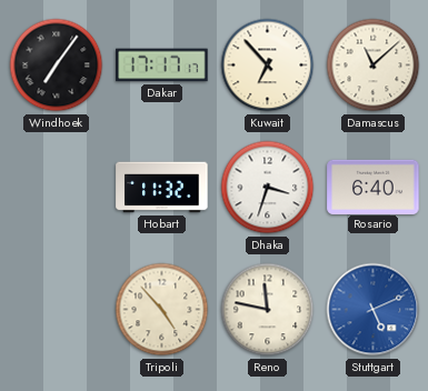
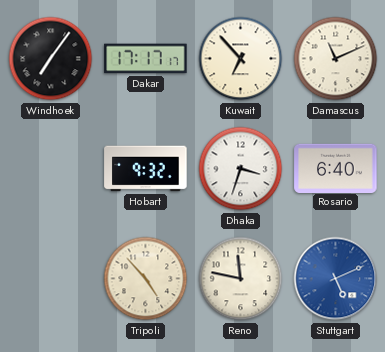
Damascus: 11:08 -> 11:11 (336, 59)
Hobart: 11:32 -> 9:32 (146, 169)
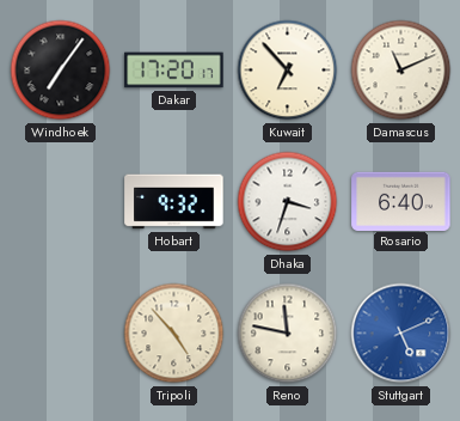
Dakar: 17:17 -> 17:20 (174, 71)
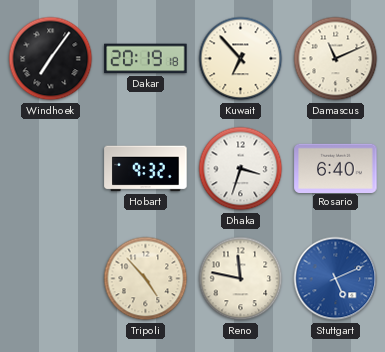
Dakar: 17:20 -> 20:19 (146, 59)
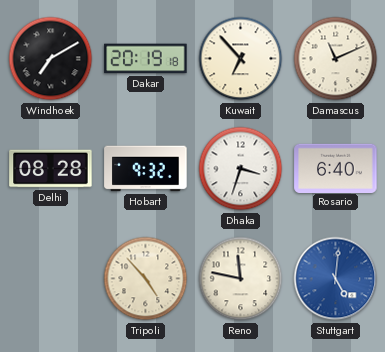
Windhoek: 7:06 -> 7:10 (51, 59)
Delhi: none -> 08:28 (51, 169)
Stuttgart: 5:11 -> 5:01 (336, 279)
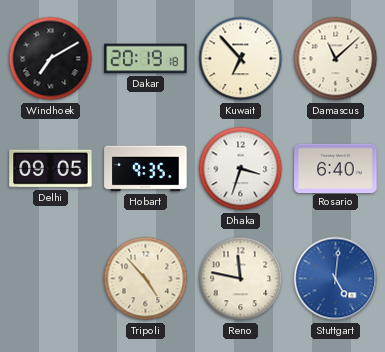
Damascus: 11:11 -> 11:08 (336, 59)
Delhi: 08:28 -> 09:05 (51, 169)
Hobart: 9:32 -> 9:35 (146, 169)
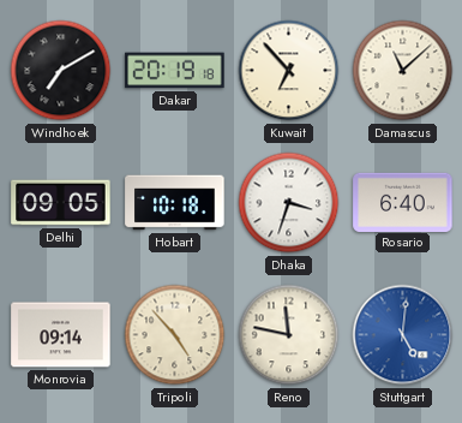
Hobart: 9:35 -> 10:18 (175, 203)
Monrovia: none -> 09:14 (61, 335)
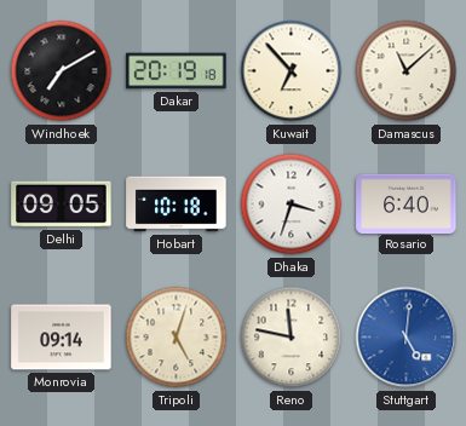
Tripoli: 4:53 -> 5:03 (177, 338)
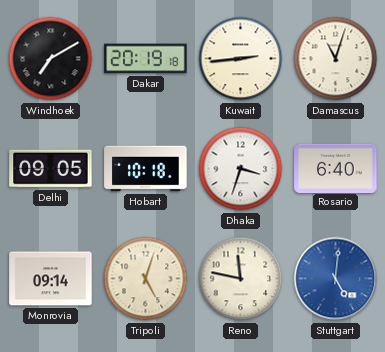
Kuwait: 6:53 -> 2:44 (241, 59)
Damascus: 11:08 -> 11:03 (336, 59)
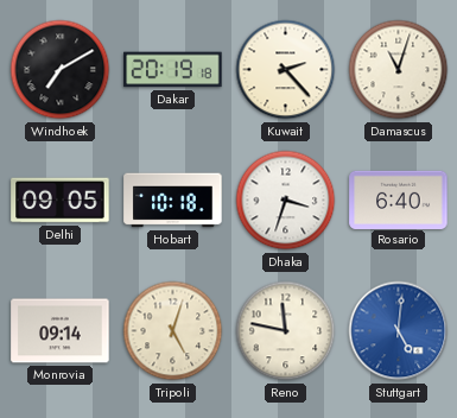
Kuwait: 2:44 -> 2:23 (286, 70)
